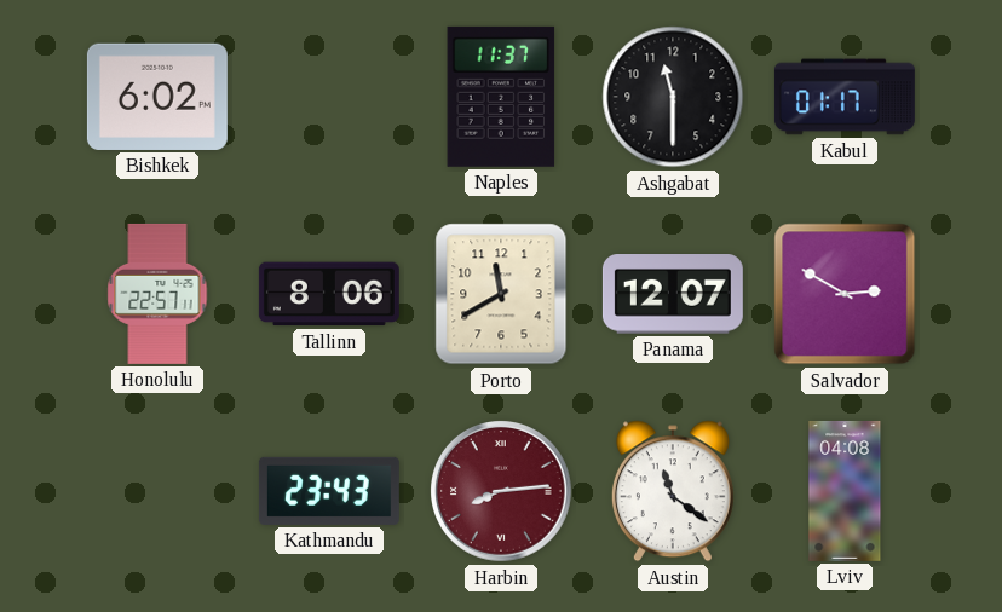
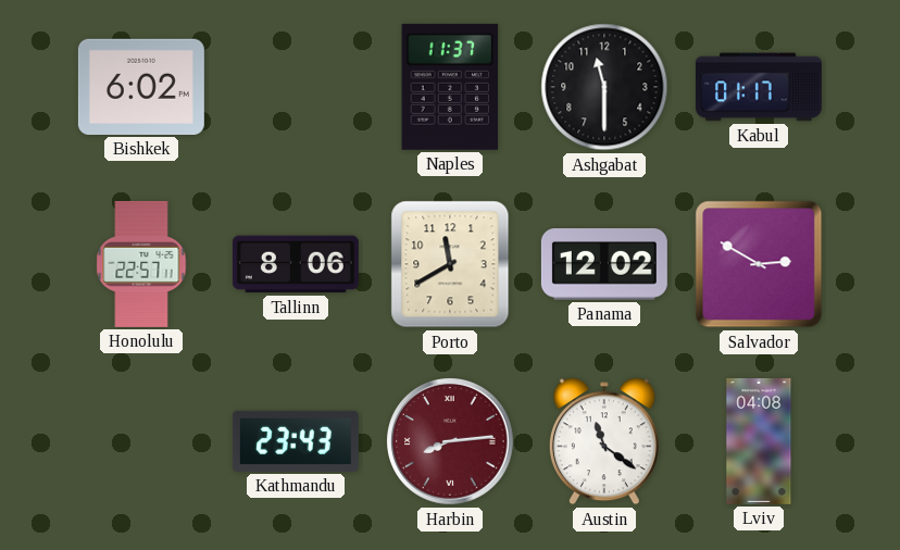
Panama: 12:07 -> 12:02 (604, 264)
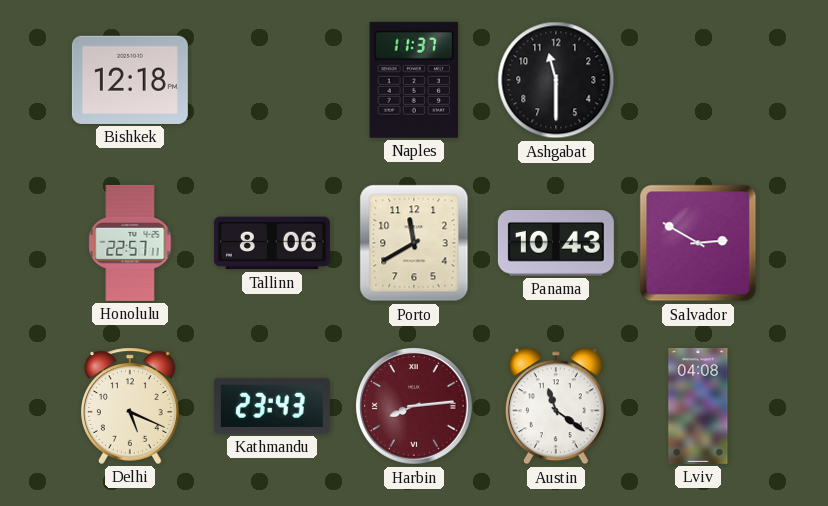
Bishkek: 6:02 -> 12:18 (130, 80)
Kabul: 01:17 -> none (759, 87)
Panama: 12:02 -> 10:43 (556, 243)
Delhi: none -> 5:19 (131, 406)
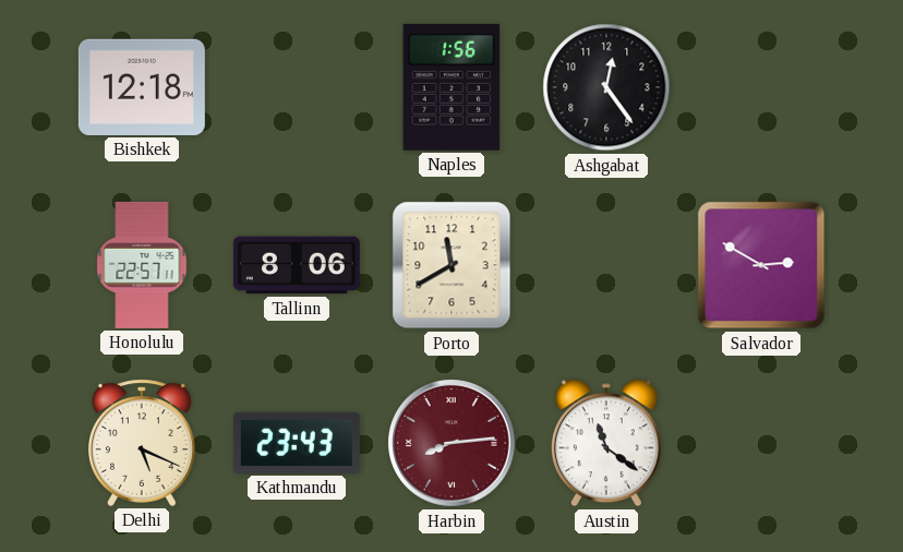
Naples: 11:37 -> 1:56 (451, 87)
Ashgabat: 11:30 -> 12:24 (606, 87)
Panama: 10:43 -> none (556, 243)
Lviv: 04:08 -> none (698, 406)
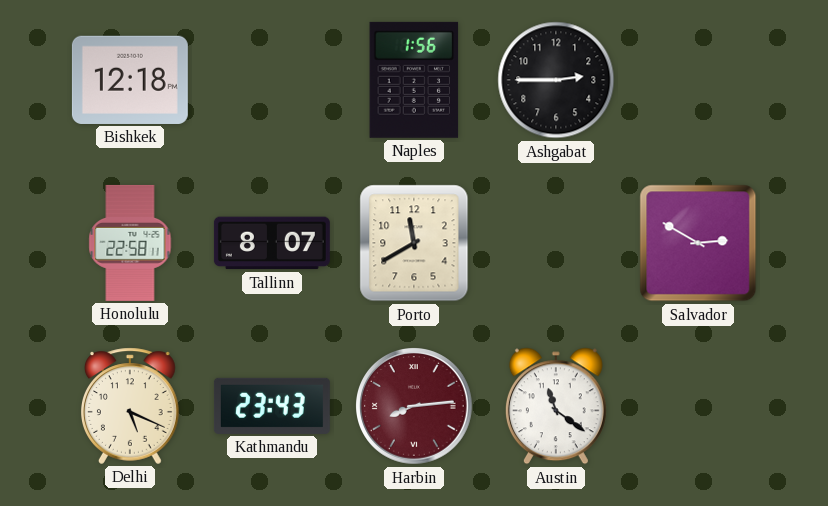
Ashgabat: 12:24 -> 2:45 (556, 80)
Honolulu: 22:57 -> 22:58 (130, 243)
Tallinn: 8:06 -> 8:07 (272, 243)
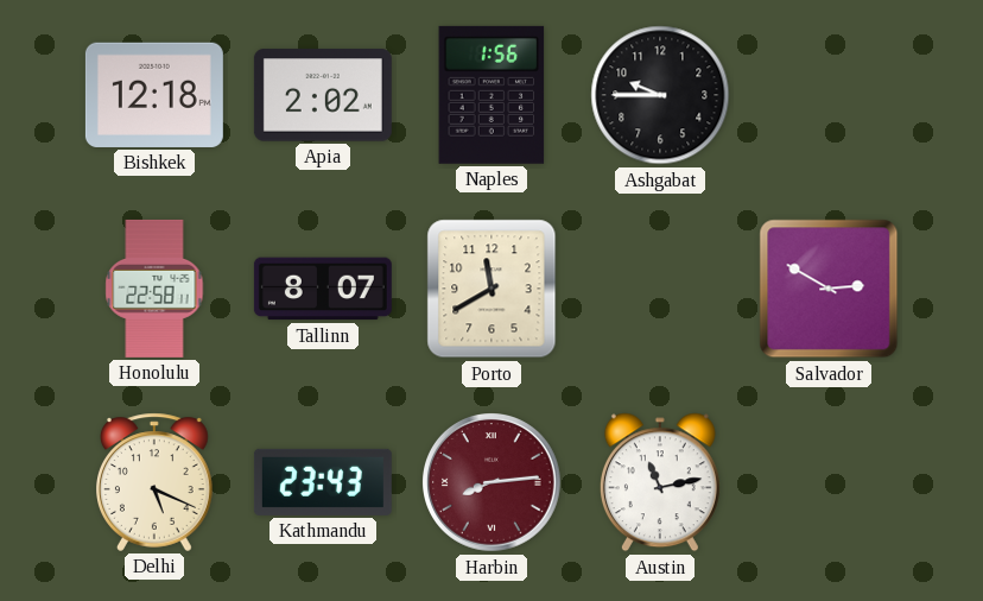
Apia: none -> 2:02 (323, 95)
Ashgabat: 2:45 -> 9:45 (660, 95)
Austin: 11:21 -> 11:13 (660, 482)
